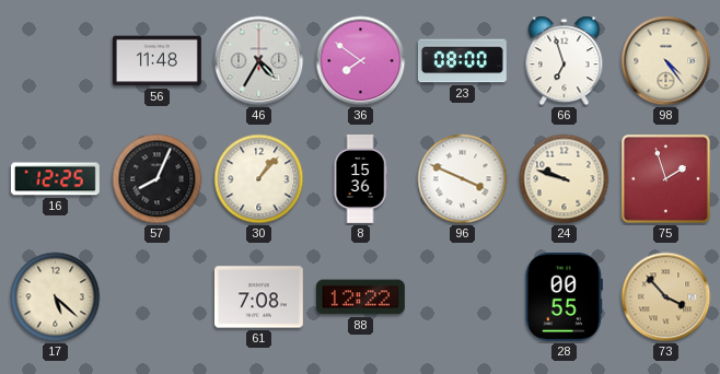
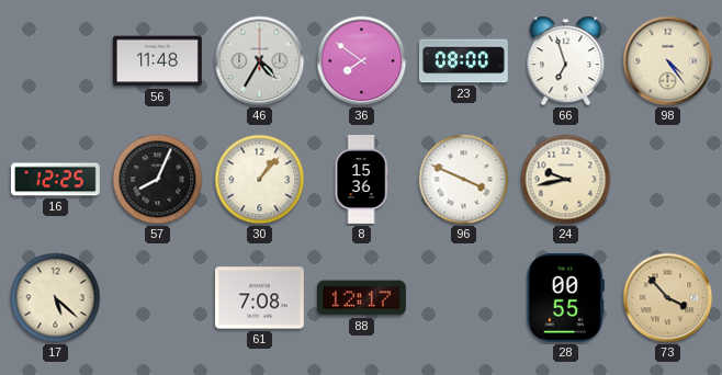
24: 9:48 -> 9:43 (566, 180)
75: 1:57 -> none (666, 179)
88: 12:22 -> 12:17 (361, 298)
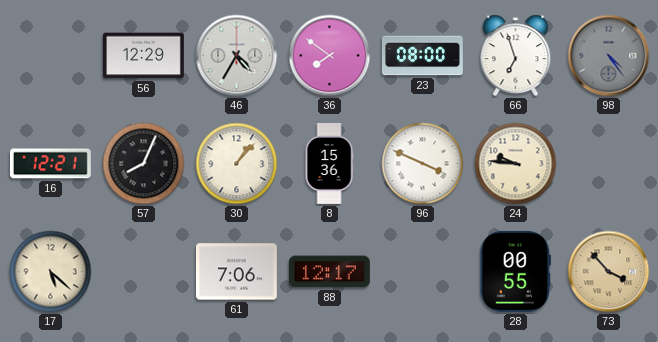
56: 11:48 -> 12:29 (143, 56)
98 dial: cream -> grey (609, 56)
16: 12:25 -> 12:21 (50, 164)
24: 9:43 -> 9:46 (516, 164)
61: 7:08 -> 7:06 (236, 272)
